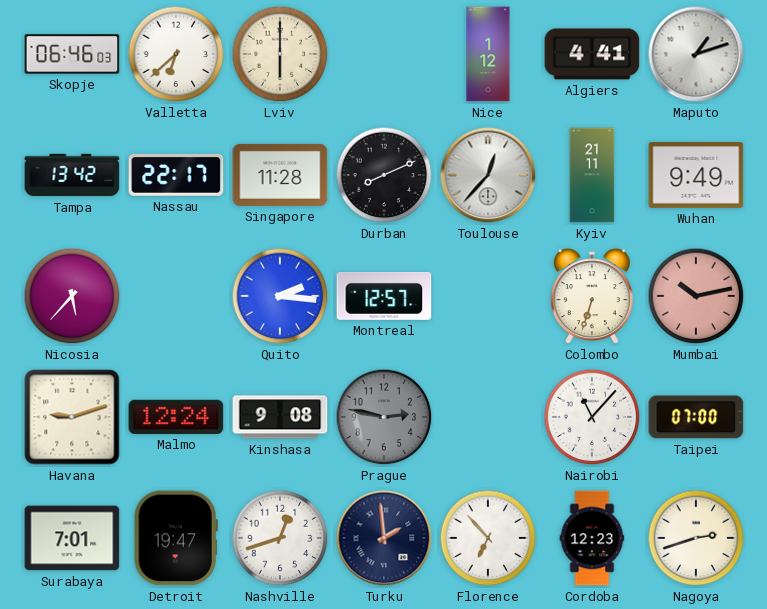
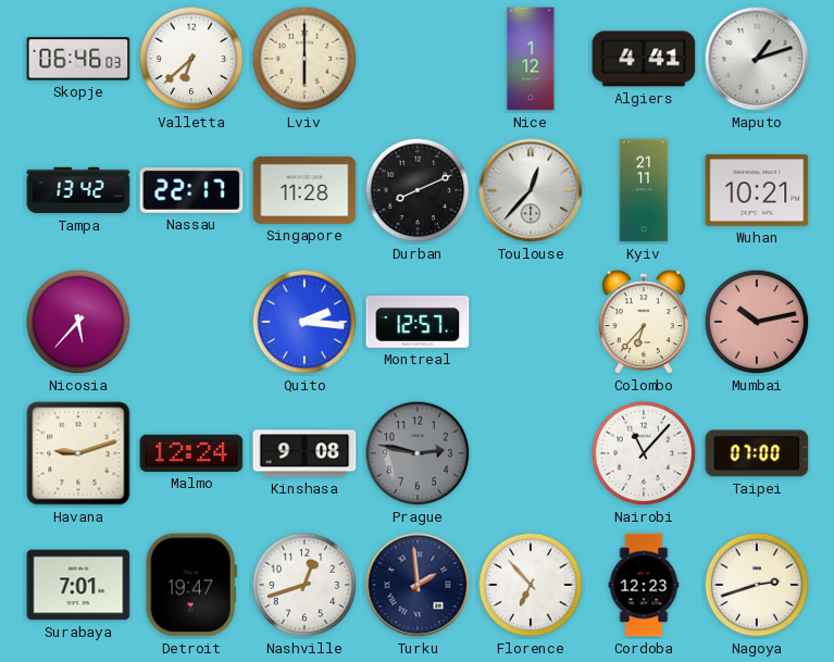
Wuhan: 9:49 -> 10:21 (757, 191)
Colombo: 6:33 -> 6:37 (644, 323)
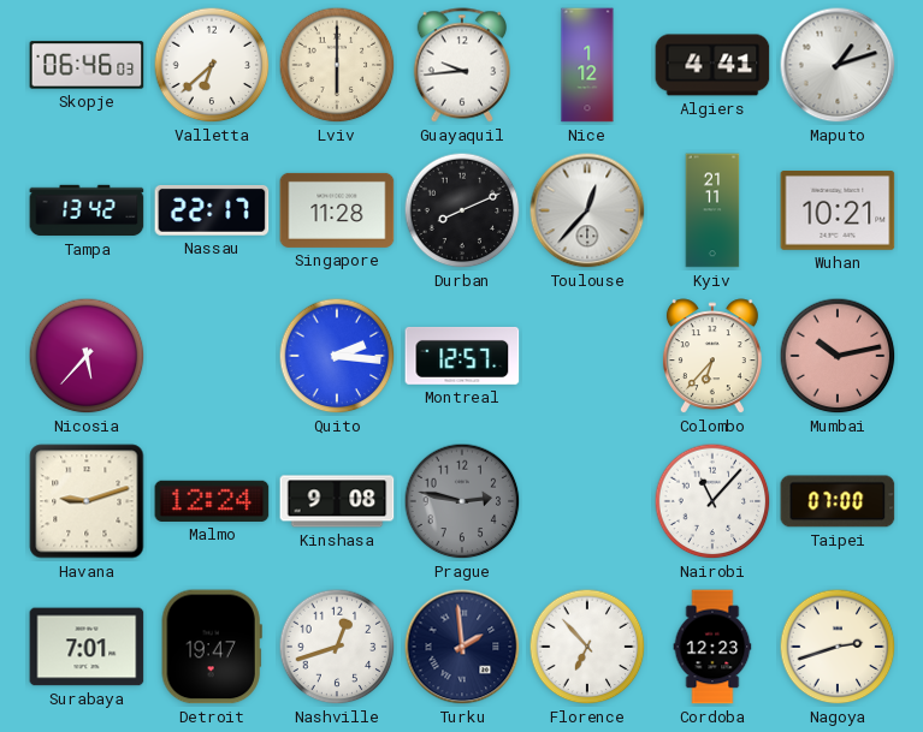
Guayaquil: none -> 9:44 (462, 65)
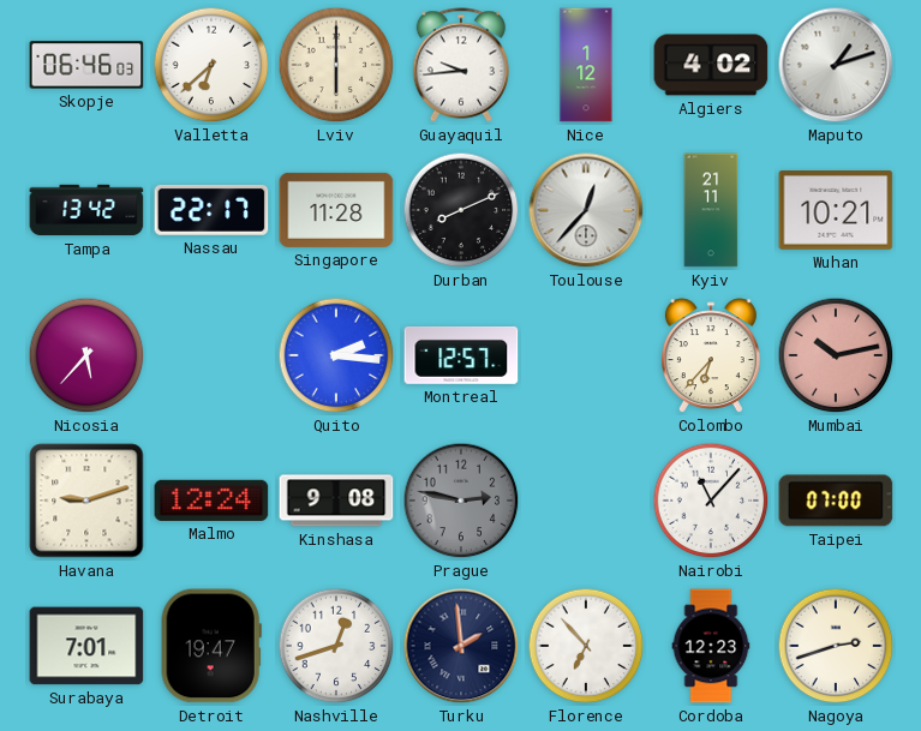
Algiers: 4:41 -> 4:02 (711, 65)
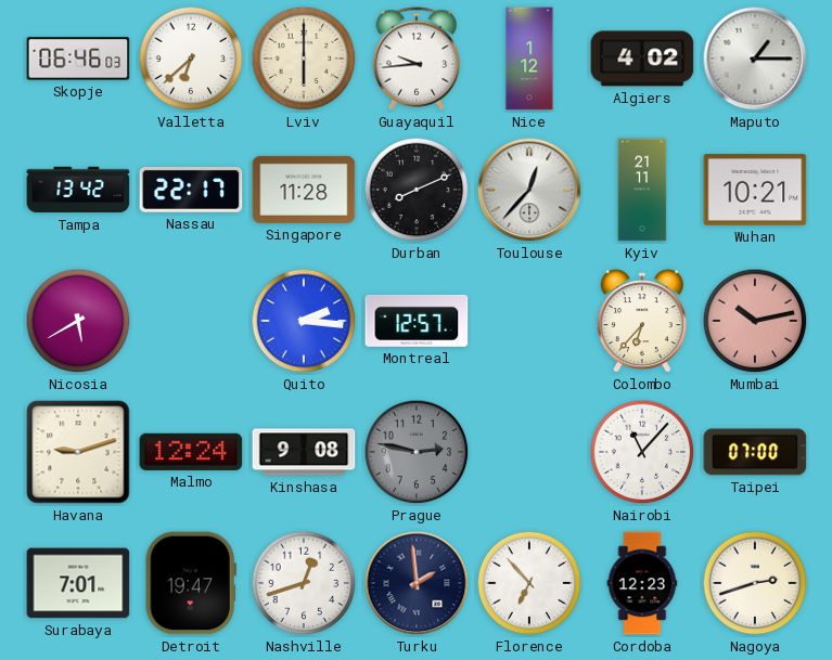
Maputo: 1:12 -> 1:15 (755, 59)
Nicosia: 5:37 -> 5:40 (78, 321)
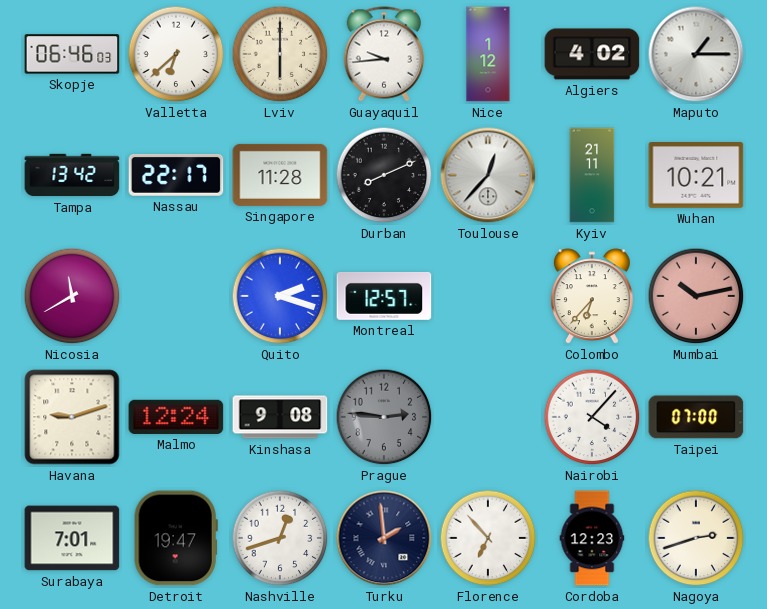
Nicosia: 5:40 -> 11:40 (72, 296)
Quito: 2:16 -> 2:18 (280, 296)
Prague: 2:47 -> 2:46 (384, 417)
Nairobi: 11:07 -> 4:07 (592, 417)
